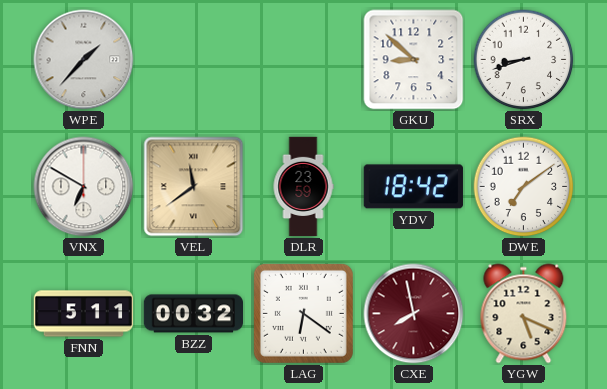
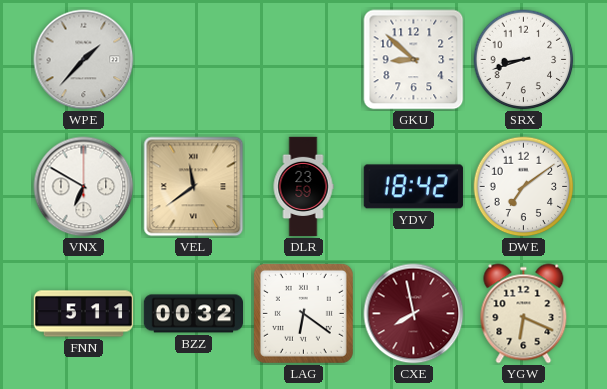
YGW: 5:19 -> 6:19 (524, 314)
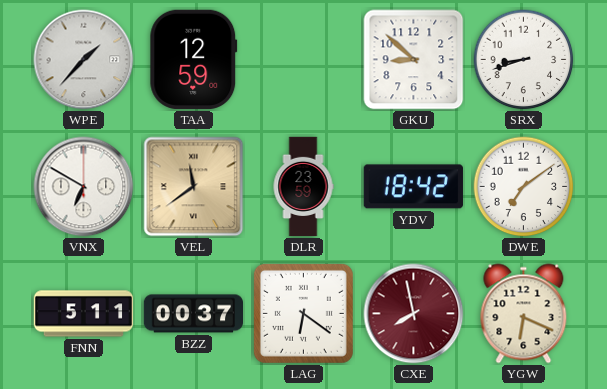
TAA: none -> 12:59 (194, 59)
BZZ: 00:32 -> 00:37 (194, 314)
